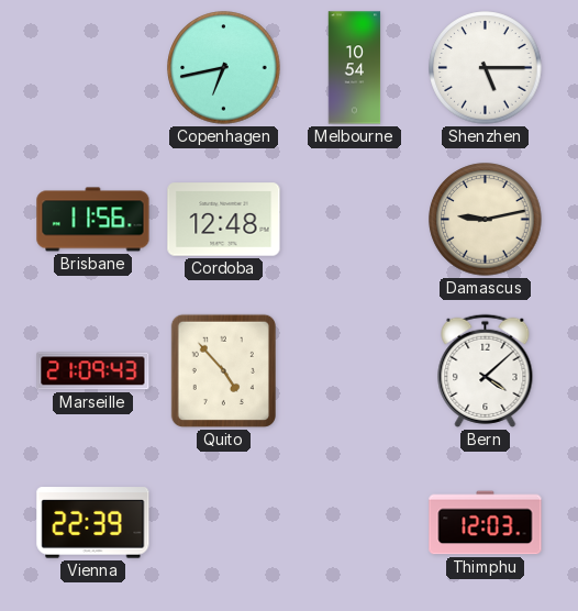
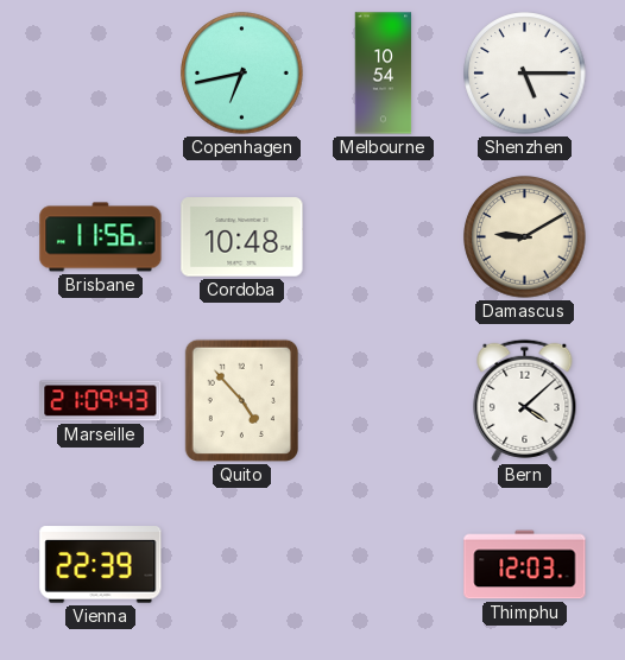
Cordoba: 12:48 -> 10:48 (242, 237)
Damascus: 9:13 -> 9:10 (525, 237)
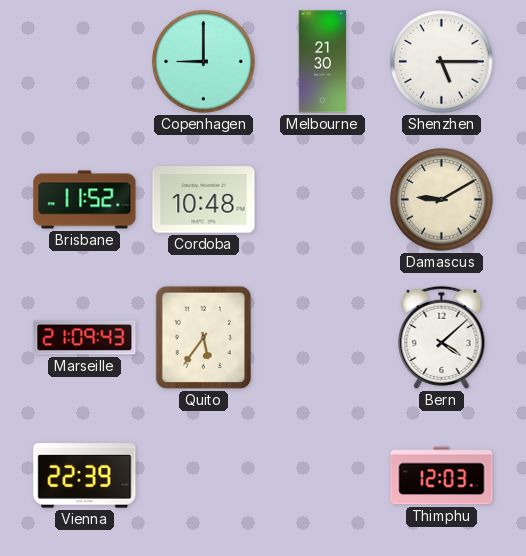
Copenhagen: 6:43 -> 9:00 (204, 62)
Melbourne: 10:54 -> 21:30 (323, 62)
Brisbane: 11:56 -> 11:52 (85, 200)
Quito: 4:53 -> 5:36 (203, 337)
